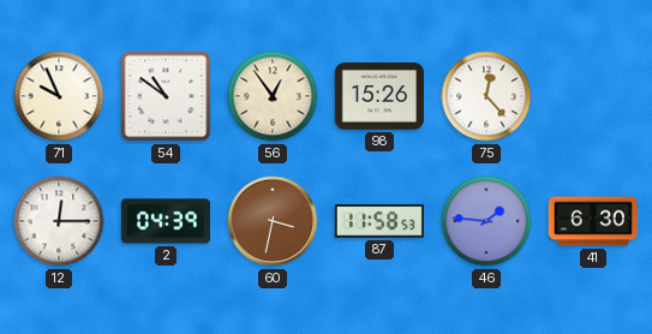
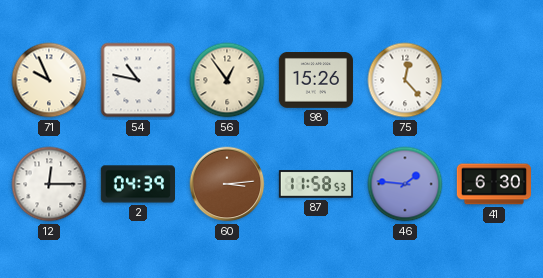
54: 10:51 -> 10:47 (138, 80)
60: 3:32 -> 3:14 (227, 184)
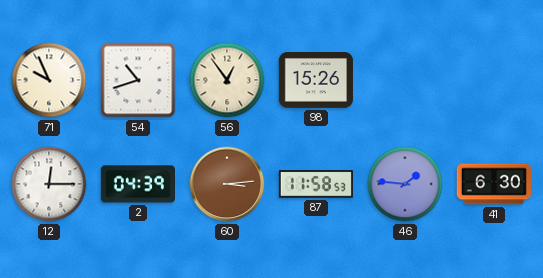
54: 10:47 -> 10:42 (138, 80)
75: 12:23 -> none (405, 80)
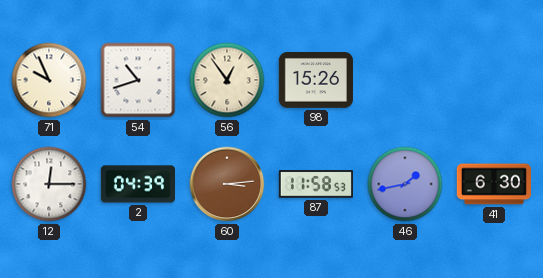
46: 1:46 -> 1:43 (405, 184)
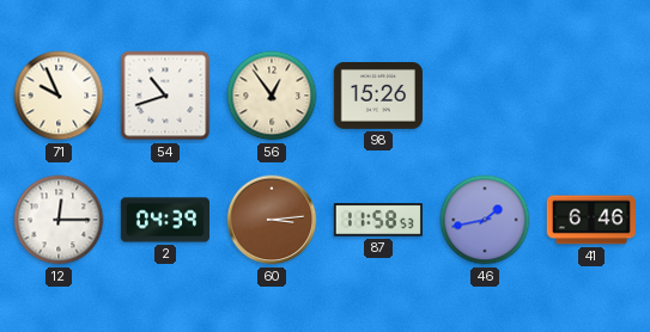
41: 6:30 -> 6:46 (590, 220)
